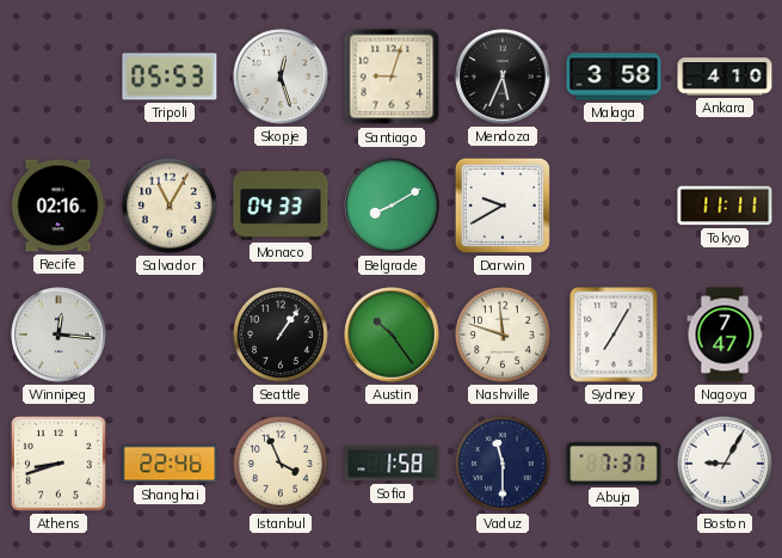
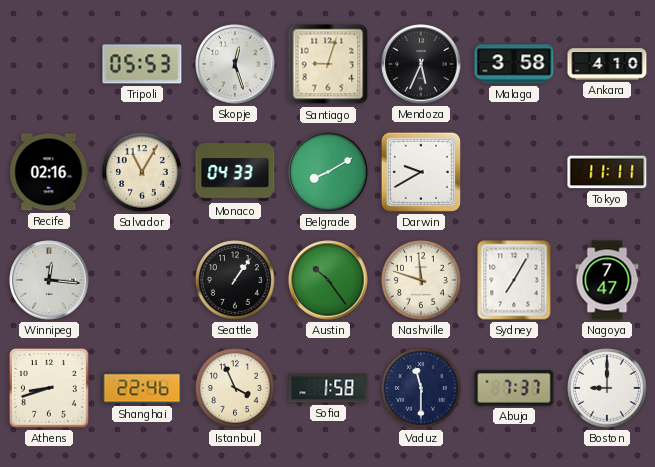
Boston: 9:05 -> 9:00 (608, 389)
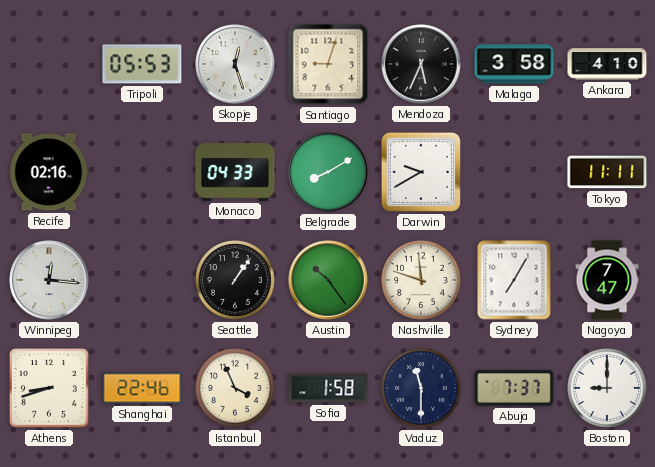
Salvador: 11:05 -> none (143, 173)
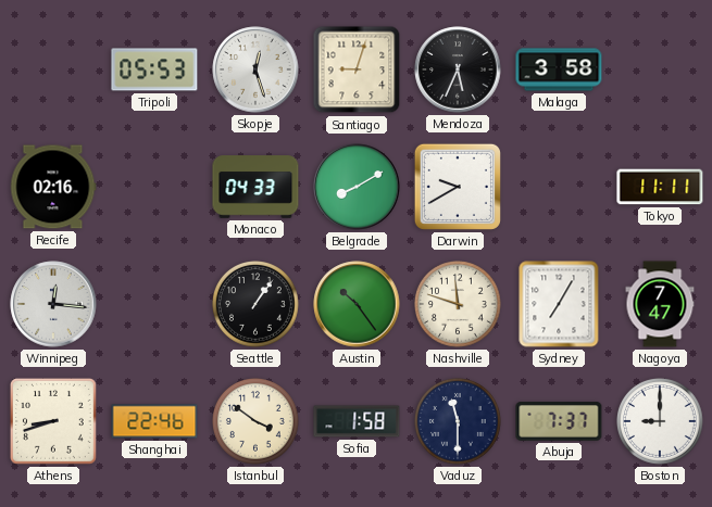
Ankara: 4:10 -> none (607, 64)
Istanbul: 3:56 -> 3:51 (257, 422)
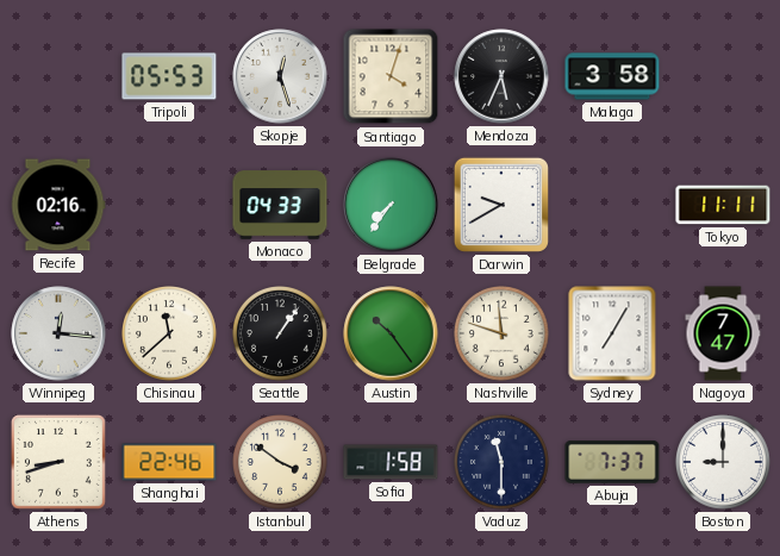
Santiago: 9:03 -> 4:03 (391, 76)
Belgrade: 8:10 -> 7:36 (391, 205)
Chisinau: none -> 11:38 (170, 335)
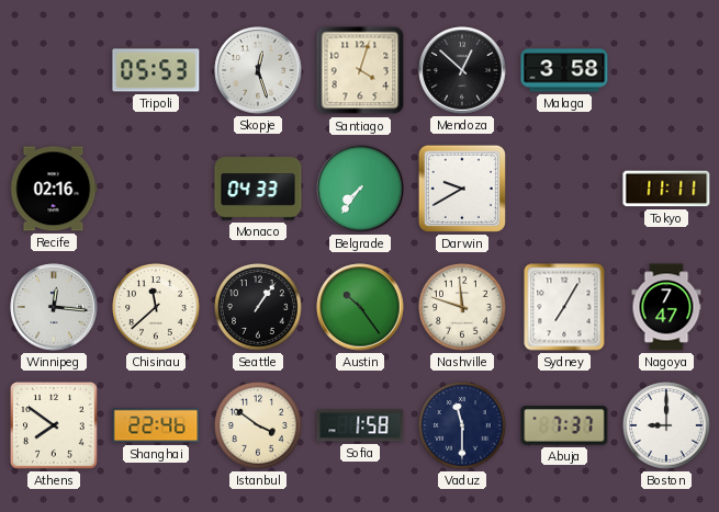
Mendoza: 5:34 -> 12:52 (462, 70)
Athens: 8:42 -> 7:51 (54, 425)
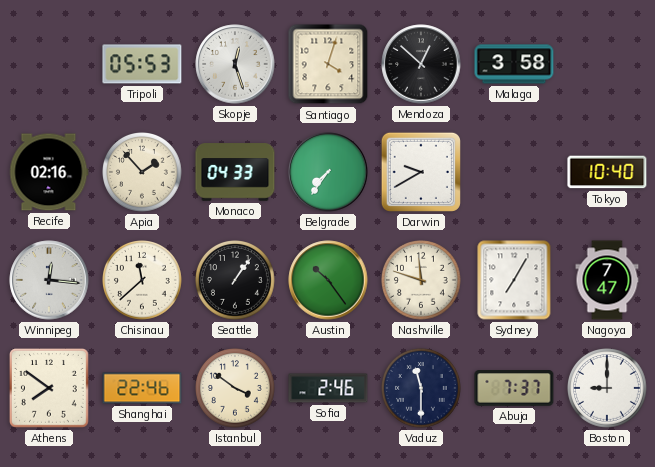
Apia: none -> 1:53 (143, 173)
Tokyo: 11:11 -> 10:40 (607, 172)
Sofia: 1:58 -> 2:46 (328, 388)
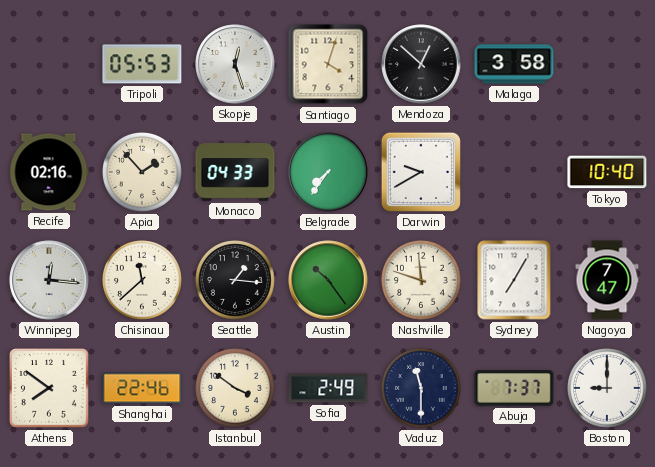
Seattle: 1:06 -> 1:16 (236, 281)
Sofia: 2:46 -> 2:49 (328, 388)
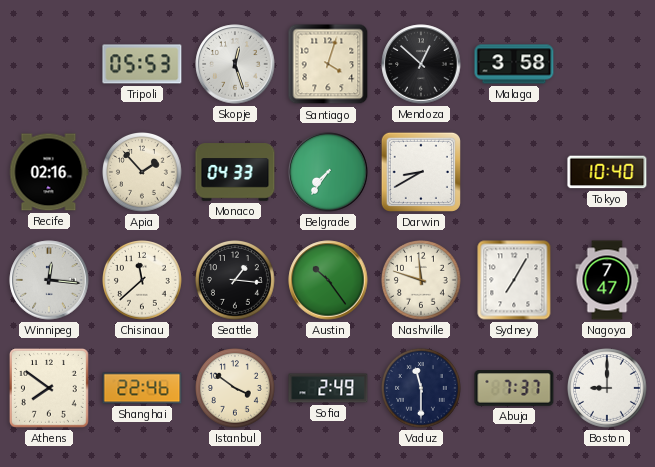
Darwin: 9:40 -> 8:40 (421, 172)
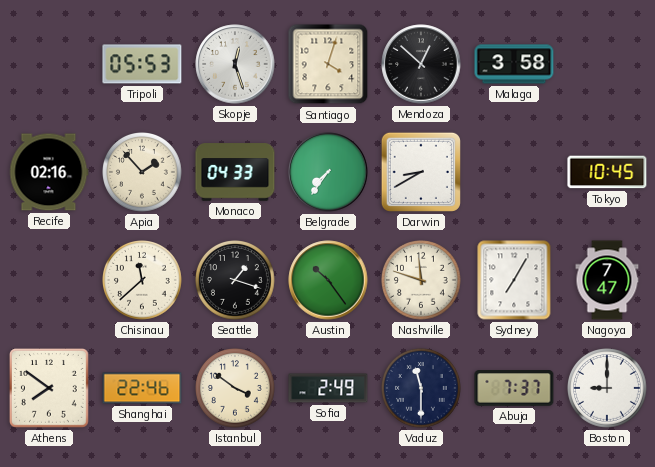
Tokyo: 10:40 -> 10:45 (607, 172)
Winnipeg: 12:16 -> none (49, 280)
Seattle: 1:16 -> 1:18 (236, 281)
